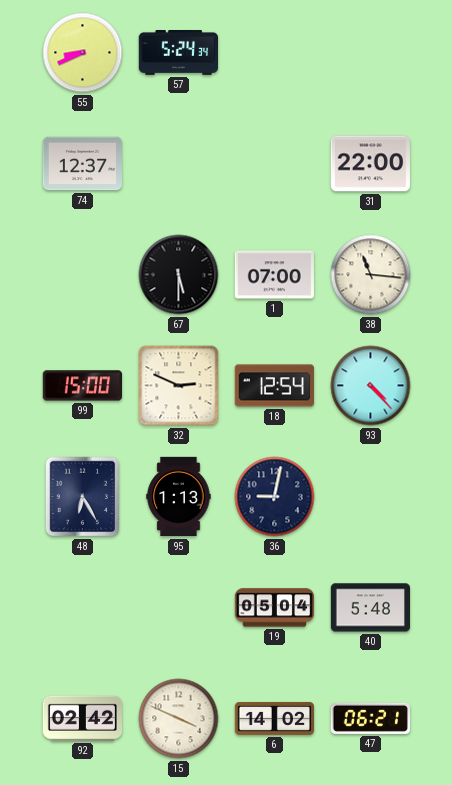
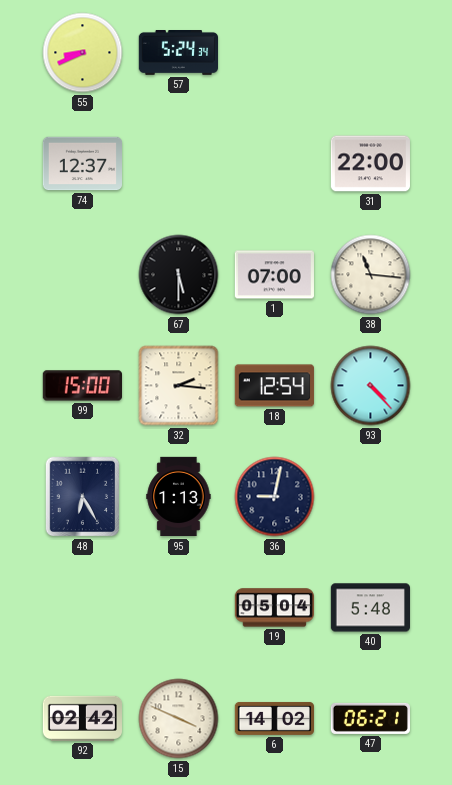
32: 2:49 -> 2:16 (179, 386)
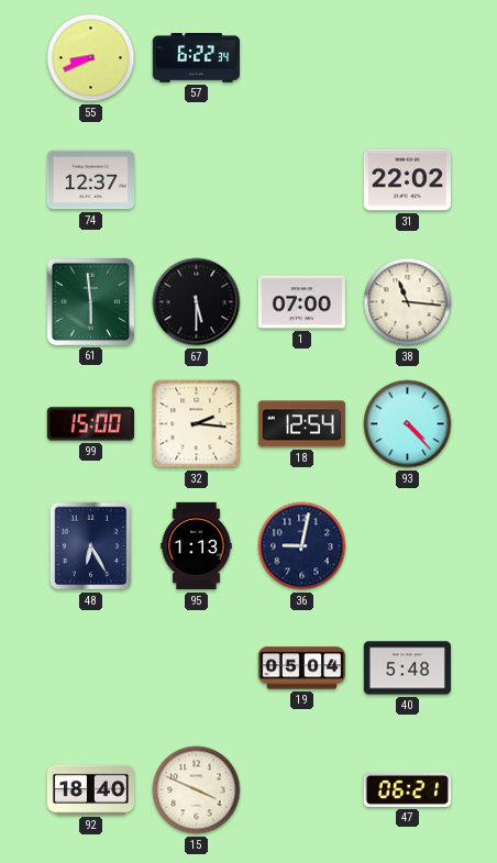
57: 5:24 -> 6:22 (196, 58)
31: 22:00 -> 22:02 (407, 180)
61: none -> 5:59 (90, 301)
92: 02:42 -> 18:40 (90, 789)
6: 14:02 -> none (274, 718)
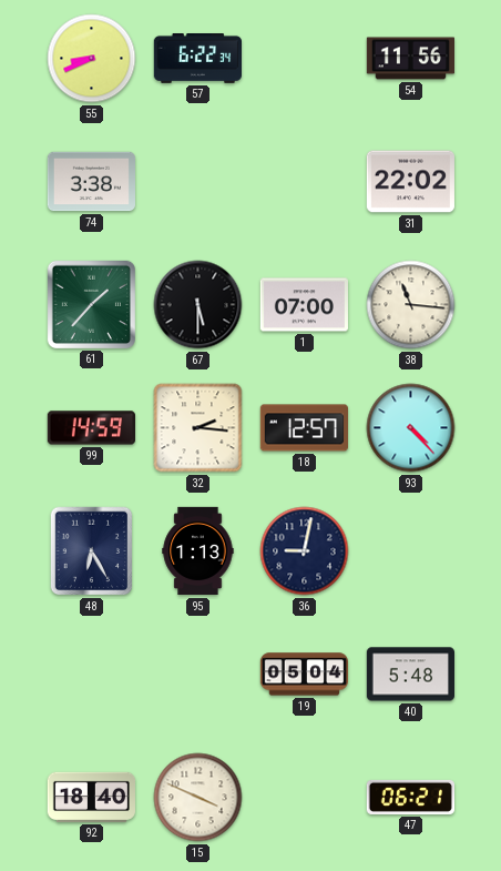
54: none -> 11:56 (410, 59)
74: 12:37 -> 3:38 (91, 182)
61: 5:59 -> 1:37 (91, 304)
99: 15:00 -> 14:59 (91, 428)
18: 12:54 -> 12:57 (304, 428)
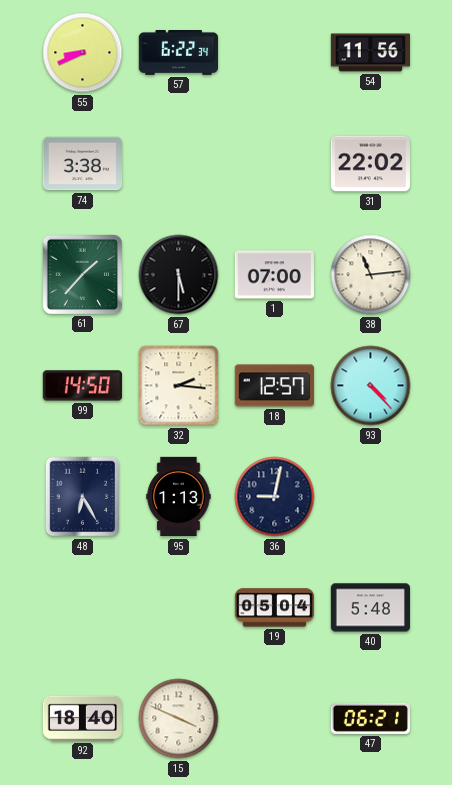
38: 11:16 -> 11:14 (371, 275)
99: 14:59 -> 14:50 (82, 386)
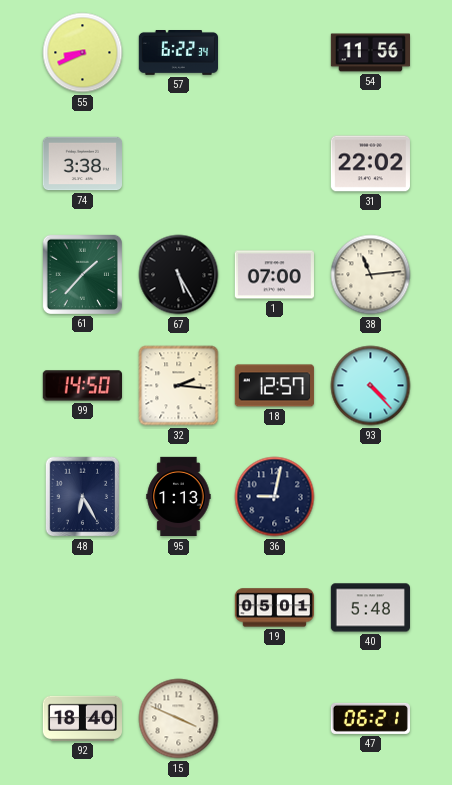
67: 5:30 -> 5:25 (179, 275)
19: 05:04 -> 05:01 (274, 608)
